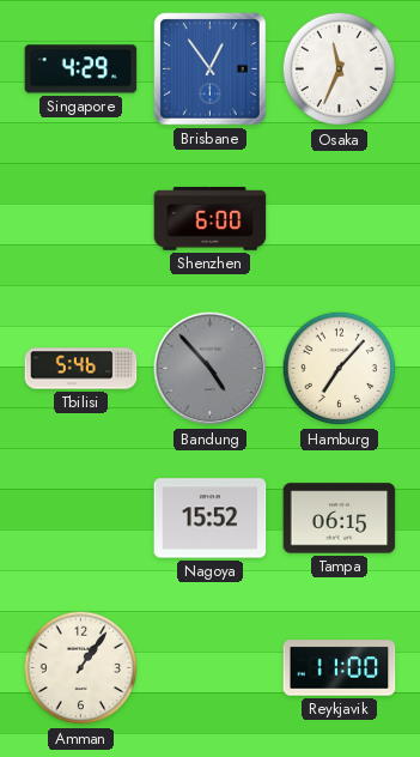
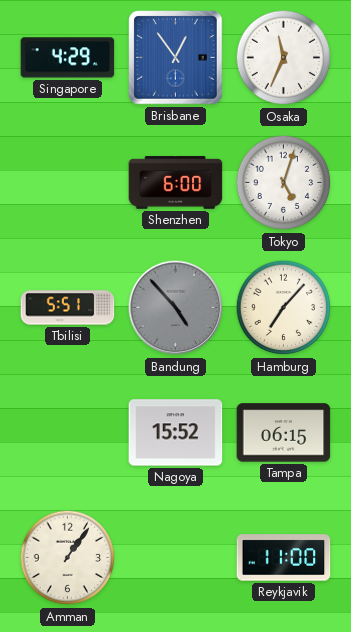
Tokyo: none -> 5:03 (284, 183)
Tbilisi: 5:46 -> 5:51 (68, 308)
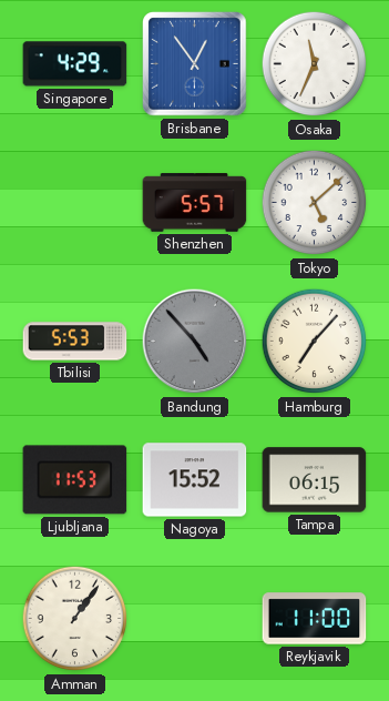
Shenzhen: 6:00 -> 5:57 (195, 203)
Tokyo: 5:03 -> 5:08 (315, 203)
Tbilisi: 5:51 -> 5:53 (75, 342)
Ljubljana: none -> 11:53 (75, 480)
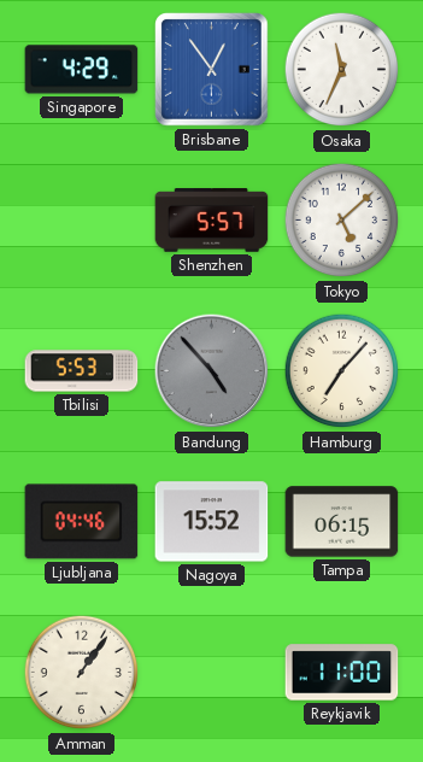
Ljubljana: 11:53 -> 04:46 (82, 522)
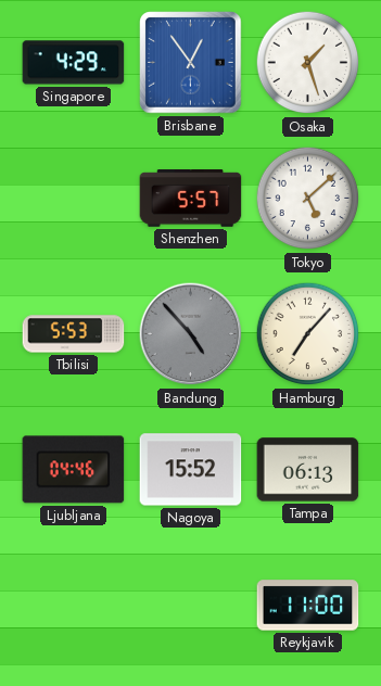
Osaka: 11:34 -> 1:27 (308, 63)
Tampa: 06:15 -> 06:13 (308, 470)
Amman: 1:06 -> none (82, 673)
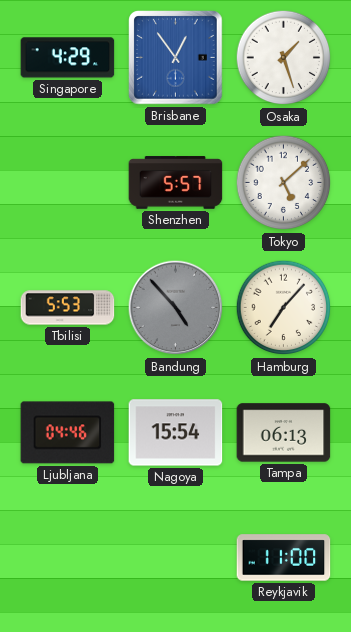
Nagoya: 15:52 -> 15:54 (176, 433)
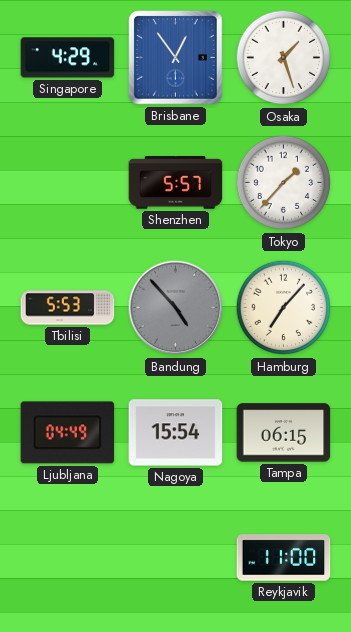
Tokyo: 5:08 -> 1:37 (284, 183)
Ljubljana: 04:46 -> 04:49 (68, 433)
Tampa: 06:13 -> 06:15 (284, 433)
